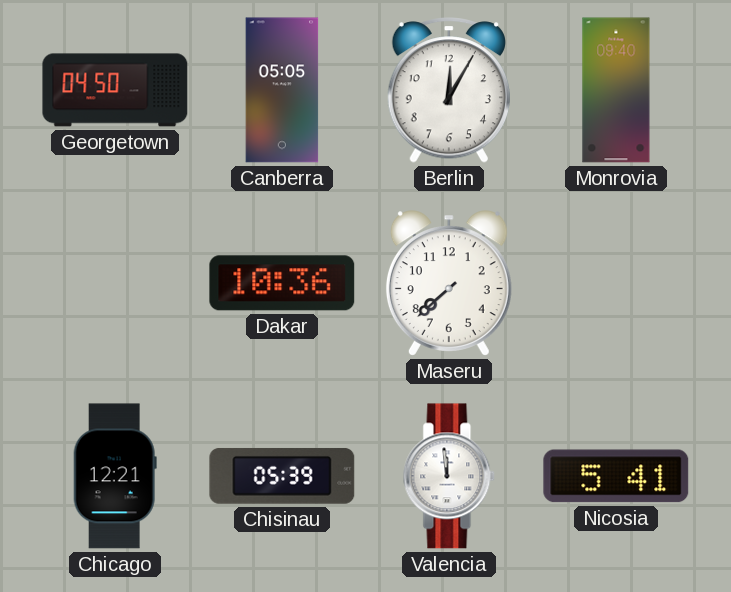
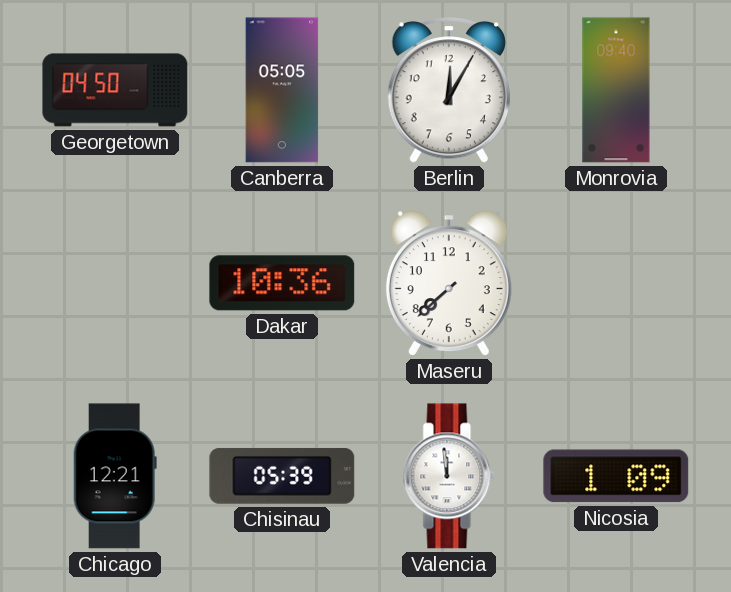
Nicosia: 5:41 -> 1:09 (616, 476)
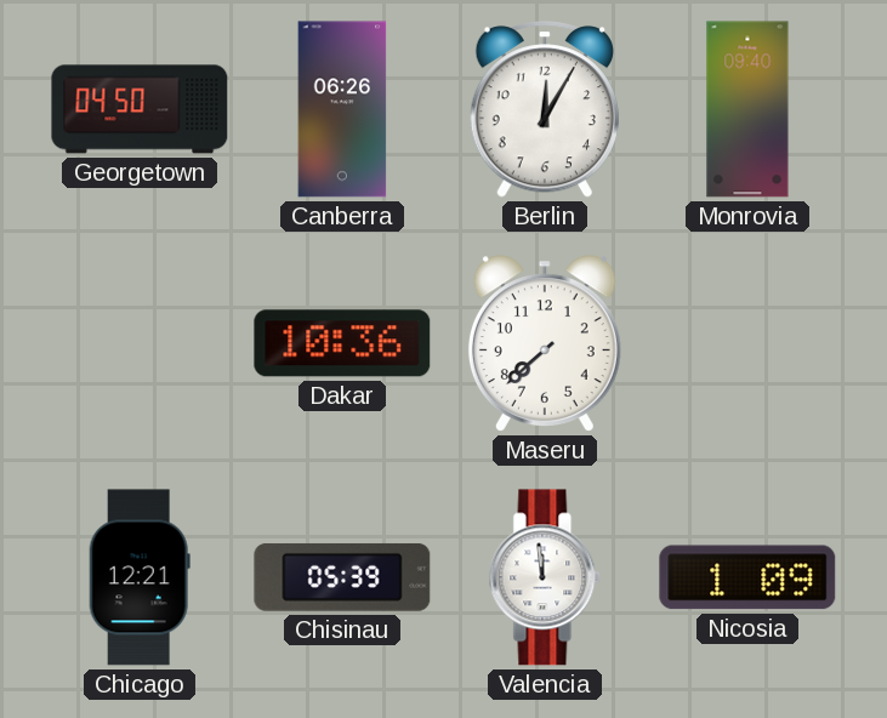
Canberra: 05:05 -> 06:26 (342, 109)
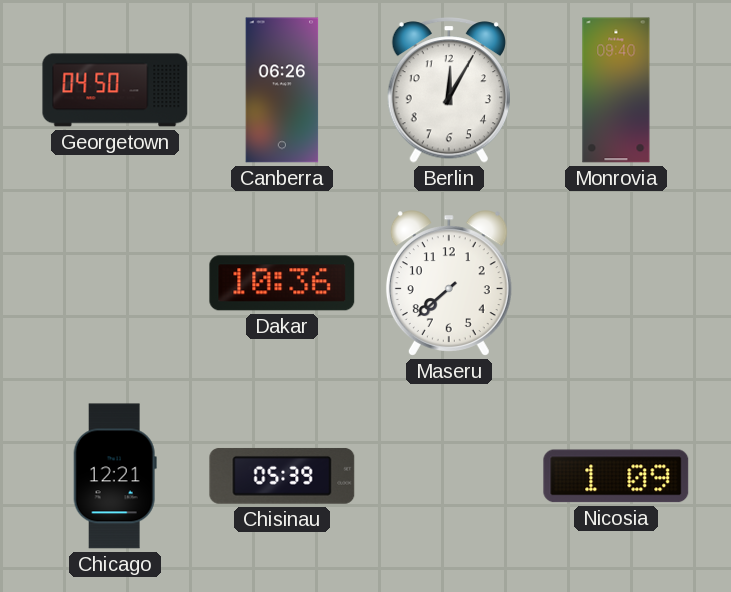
Valencia: 11:59 -> none (545, 577)
